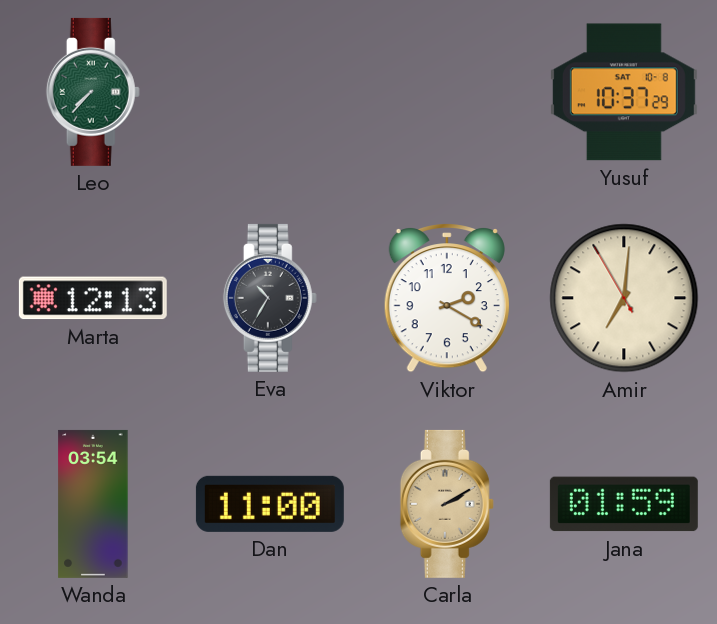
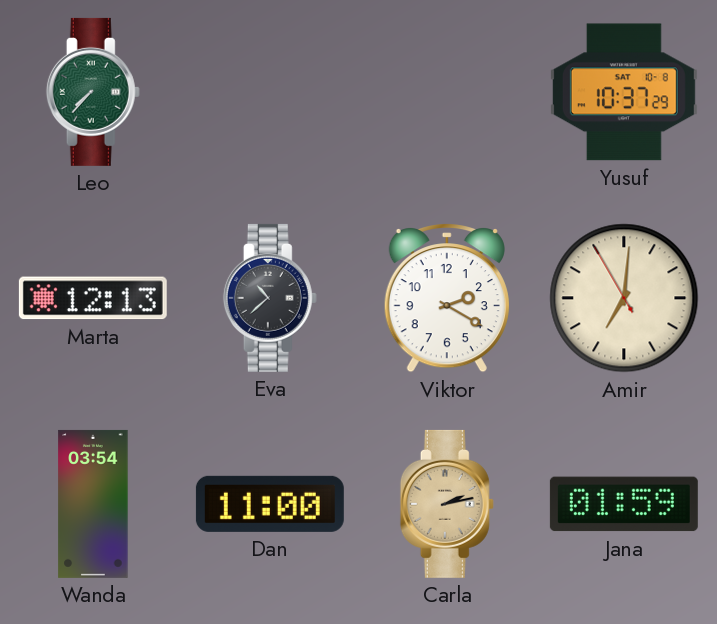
Eva: 10:35 -> 10:38 (270, 298)
Carla: 2:10 -> 2:13 (447, 504)
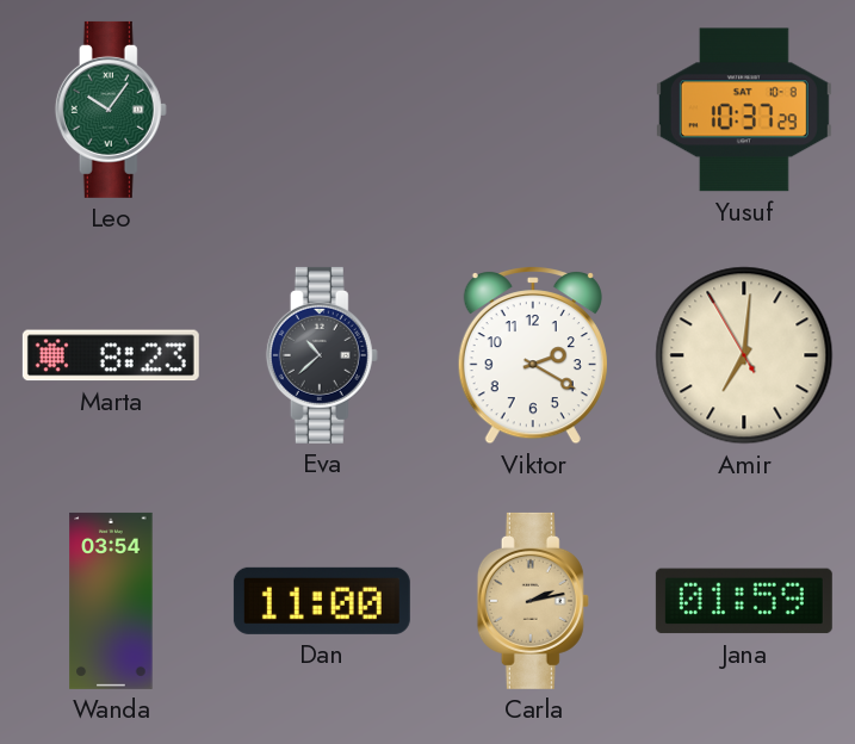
Leo: 7:37 -> 10:06 (111, 110)
Marta: 12:13 -> 8:23 (111, 355)
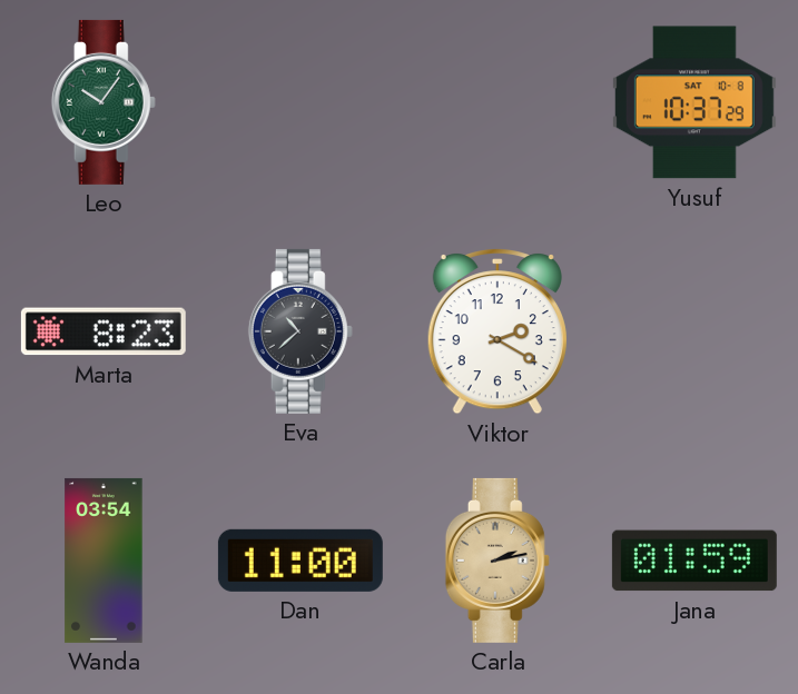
Amir: 7:00 -> none (744, 355)
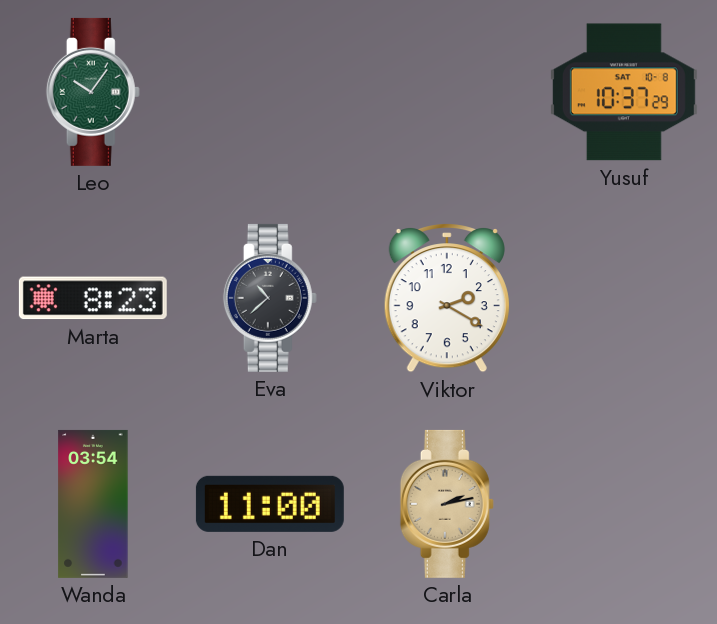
Jana: 01:59 -> none (694, 561)
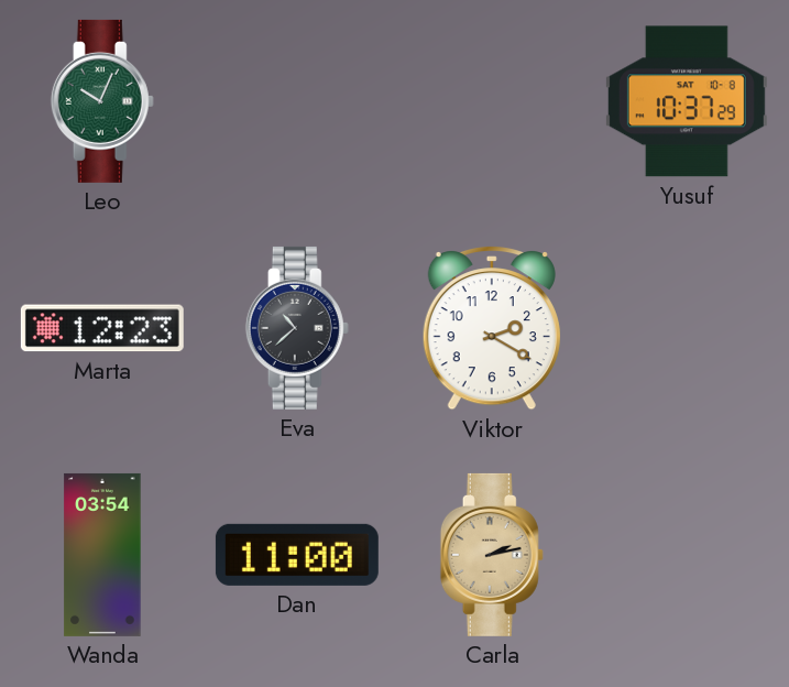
Leo: 10:06 -> 10:04 (102, 101)
Marta: 8:23 -> 12:23 (102, 328)
